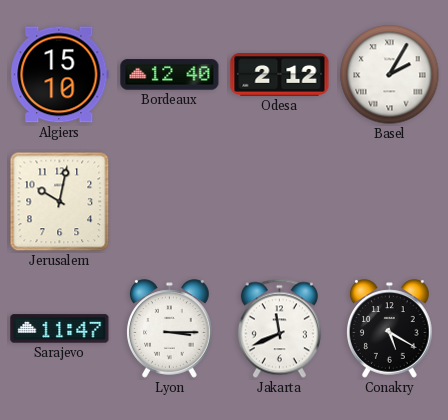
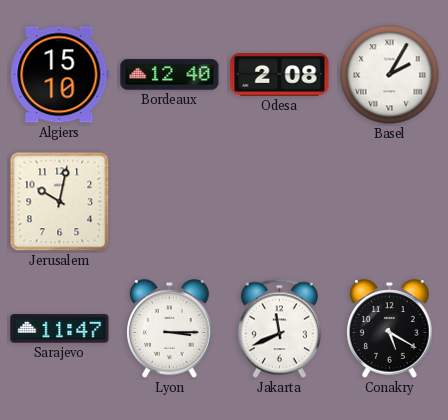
Odesa: 2:12 -> 2:08 (280, 75)
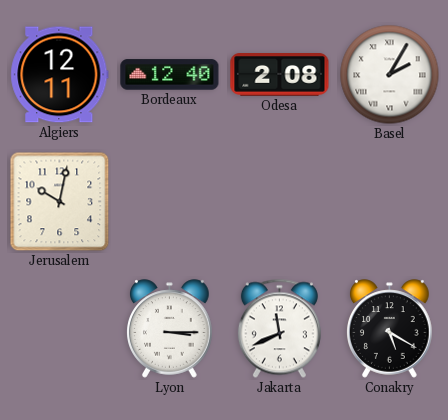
Algiers: 15:10 -> 12:11 (60, 75)
Sarajevo: 11:47 -> none (60, 329)
